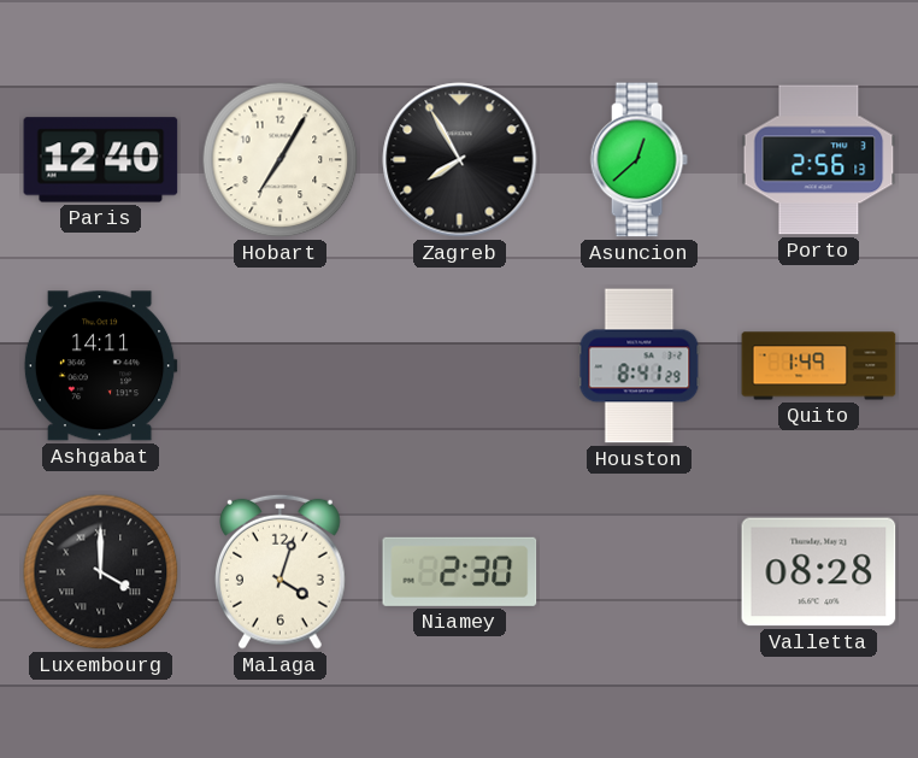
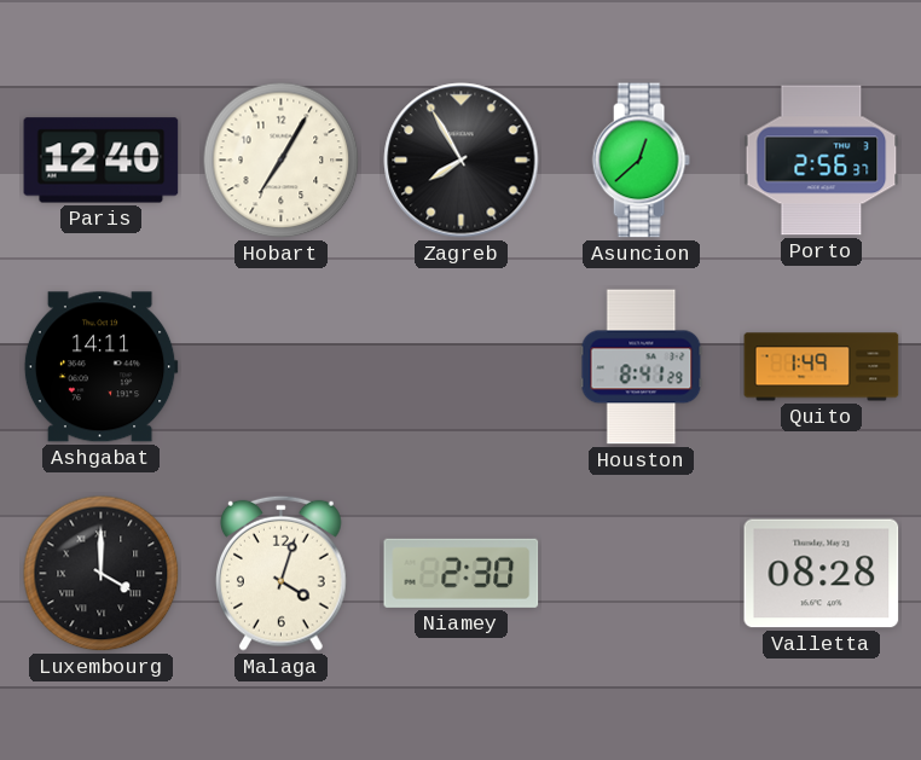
Porto: 2:56:13 -> 2:56:37 (822, 161)
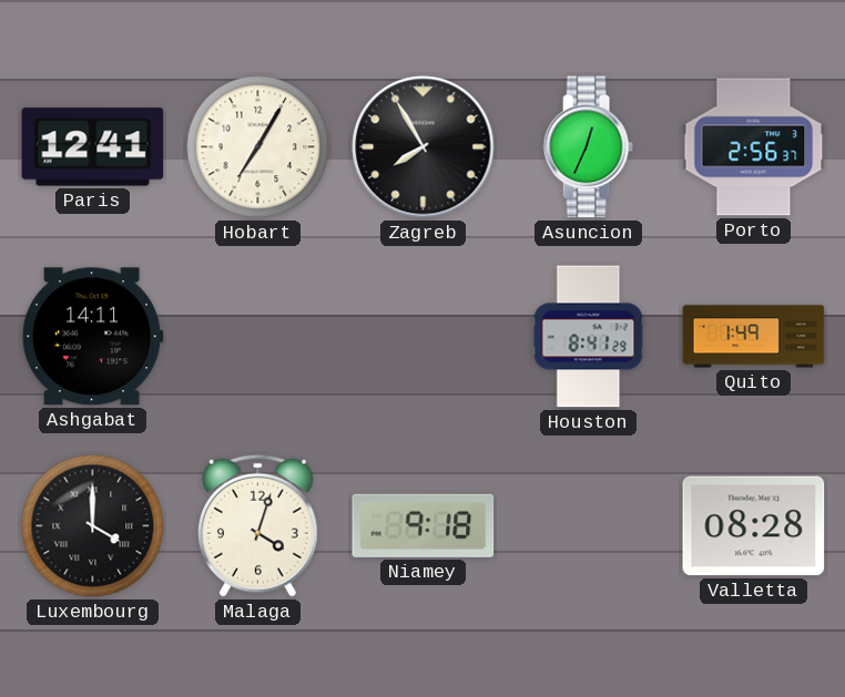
Paris: 12:40 -> 12:41 (93, 147)
Asuncion: 12:38 -> 12:34 (588, 147)
Niamey: 2:30 -> 9:18 (424, 525)
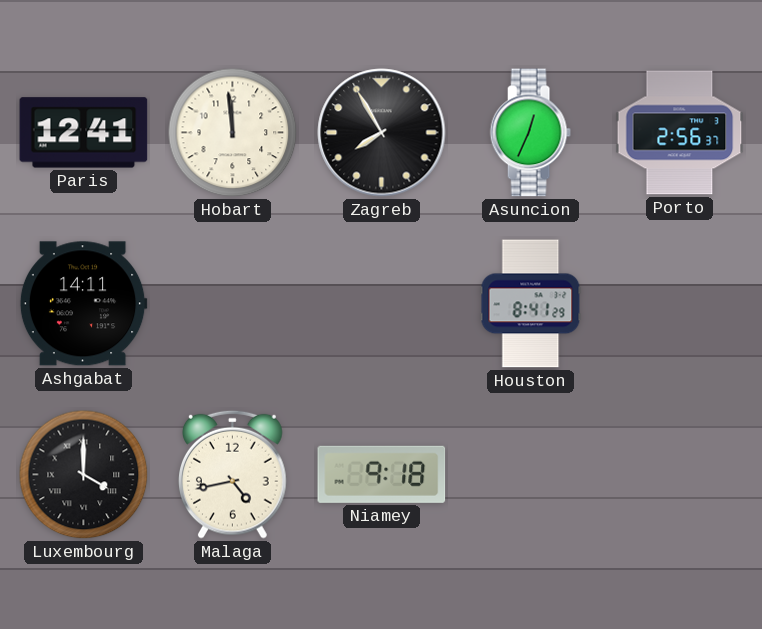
Hobart: 7:05 -> 11:59 (233, 133)
Quito: 1:49 -> none (754, 337)
Malaga: 4:03 -> 4:43 (233, 474)
Valletta: 08:28 -> none (754, 526)
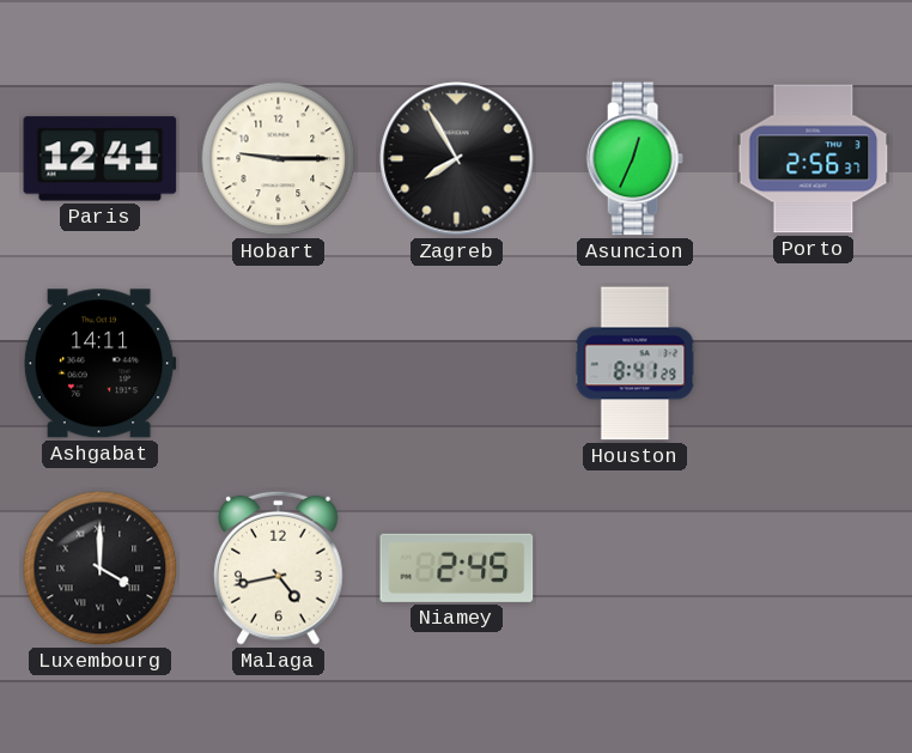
Hobart: 11:59 -> 9:15 (279, 159)
Niamey: 9:18 -> 2:45 (457, 567)
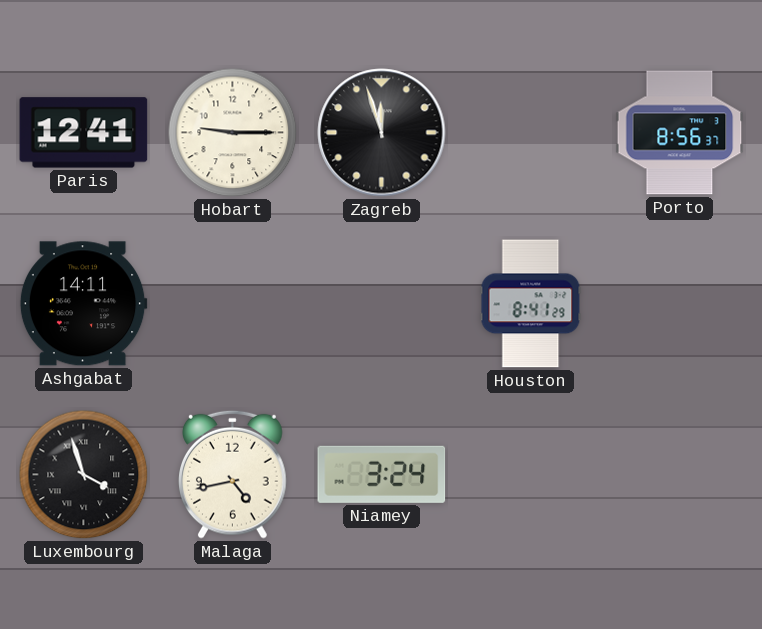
Zagreb: 7:55 -> 11:57 (382, 133)
Asuncion: 12:34 -> none (634, 159)
Porto: 2:56 -> 8:56 (680, 133)
Luxembourg: 4:00 -> 3:57 (84, 475)
Niamey: 2:45 -> 3:24 (382, 474)
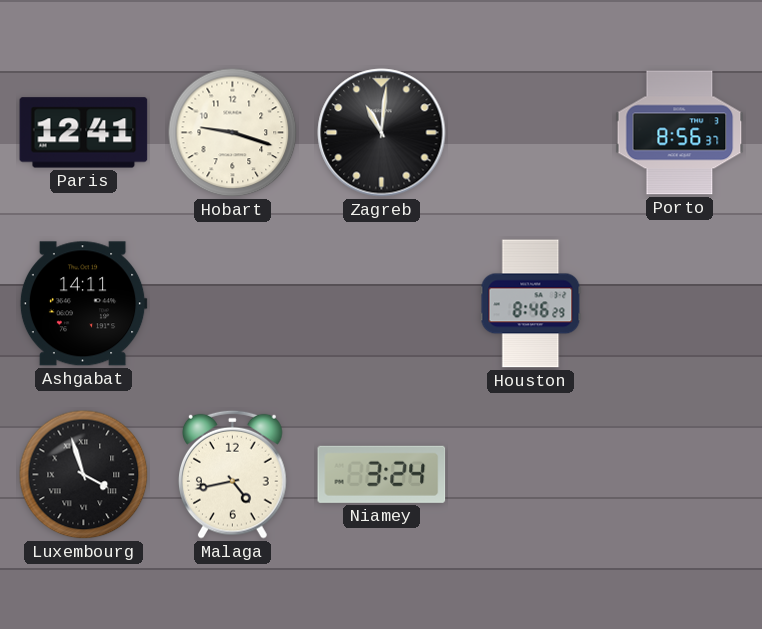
Hobart: 9:15 -> 9:18 (233, 133)
Zagreb: 11:57 -> 11:01 (382, 133)
Houston: 8:41 -> 8:46 (531, 304)
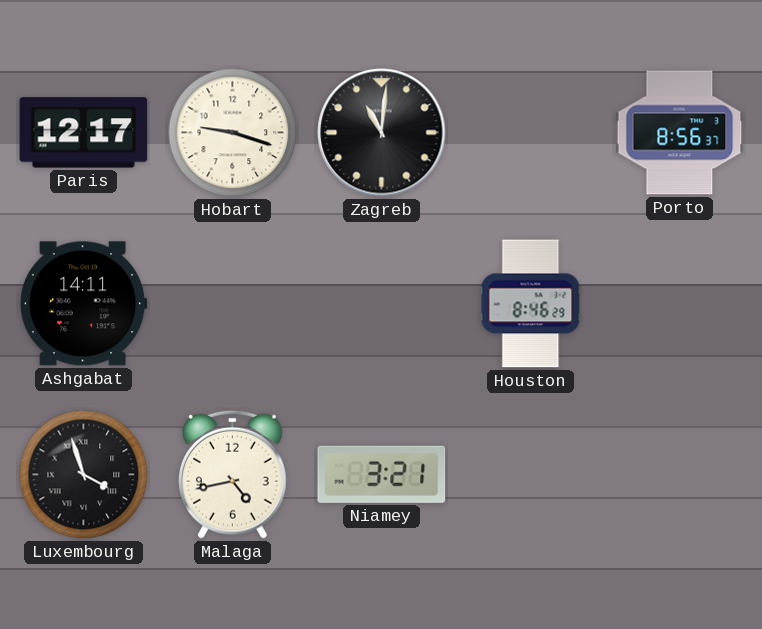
Paris: 12:41 -> 12:17 (84, 133)
Niamey: 3:24 -> 3:21 (382, 474)
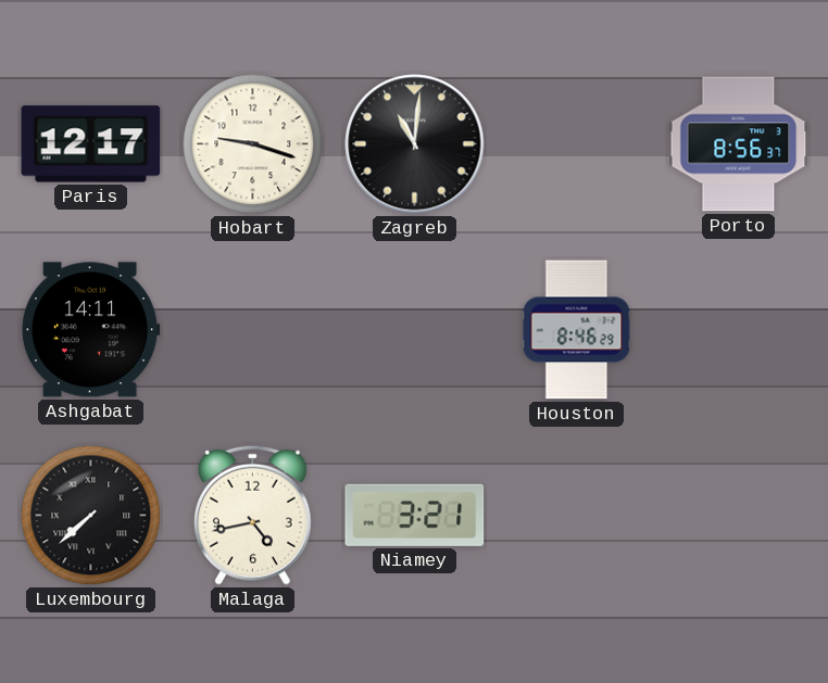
Luxembourg: 3:57 -> 7:38 (91, 516)
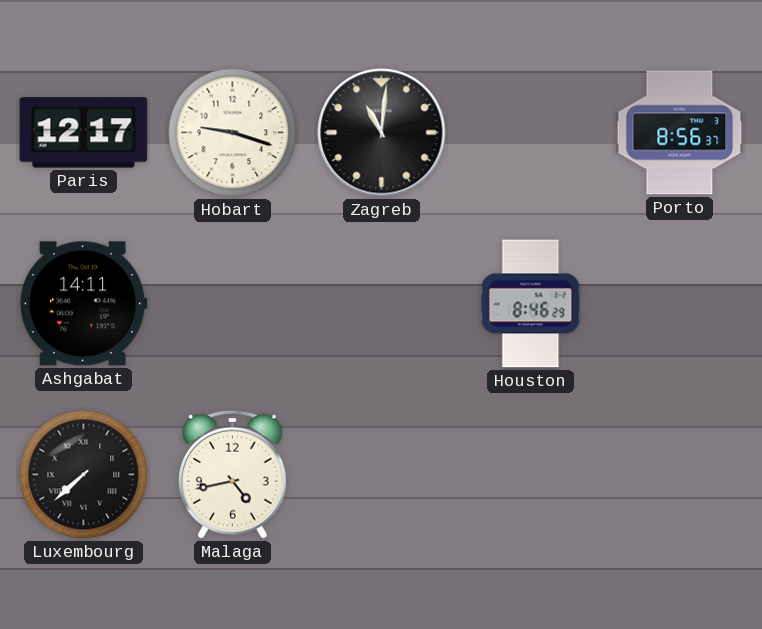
Niamey: 3:21 -> none (415, 515)
